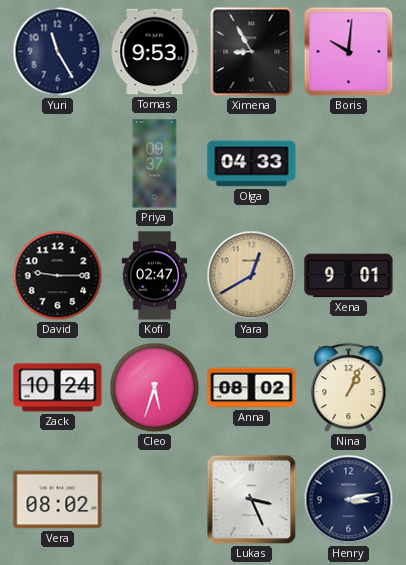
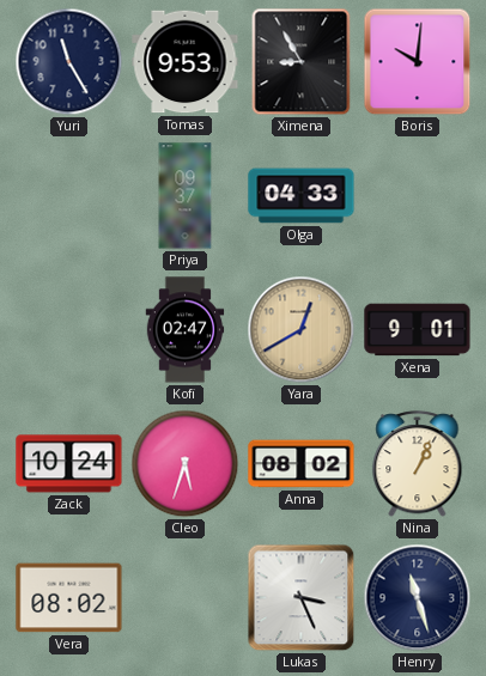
David: 9:15 -> none (58, 276)
Henry: 3:13 -> 11:27 (418, 598)
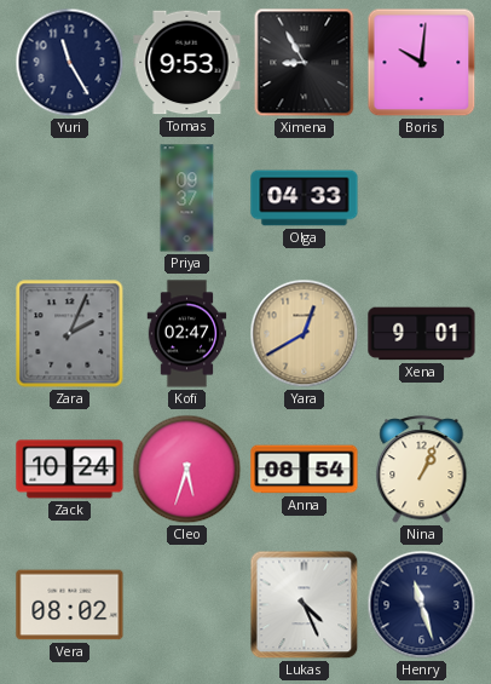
Zara: none -> 2:04 (70, 334)
Anna: 08:02 -> 08:54 (305, 470)
Lukas: 3:26 -> 4:26 (305, 605)
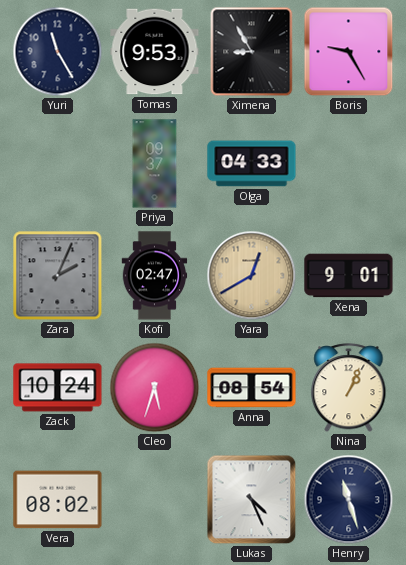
Boris: 10:01 -> 9:25 (349, 52)
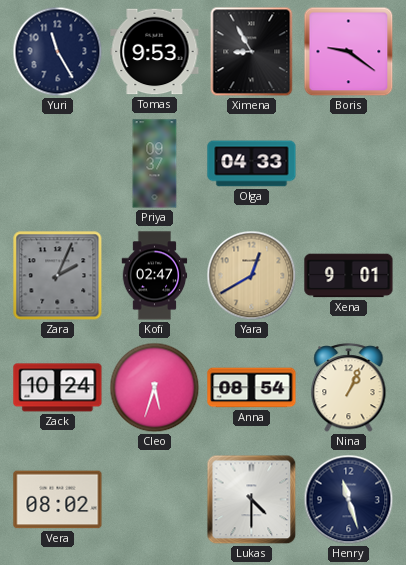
Boris: 9:25 -> 9:21 (349, 52)
Lukas: 4:26 -> 4:30 (252, 500)
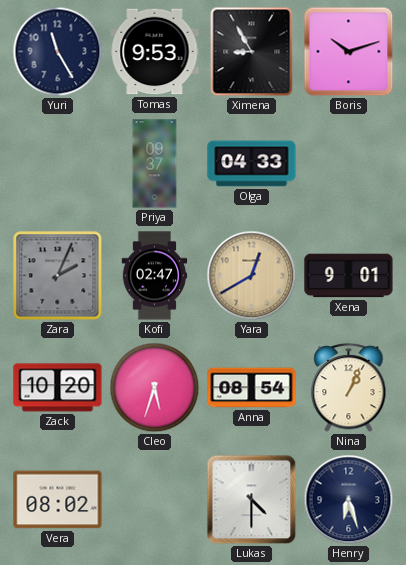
Boris: 9:21 -> 10:12 (349, 52)
Zack: 10:24 -> 10:20 (58, 388)
Henry: 11:27 -> 6:27 (349, 500)
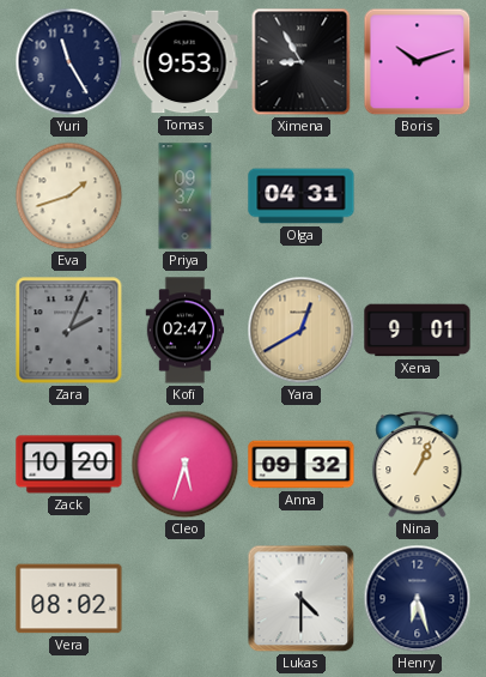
Eva: none -> 1:42 (69, 197)
Olga: 04:33 -> 04:31 (302, 197)
Anna: 08:54 -> 09:32 (302, 465)
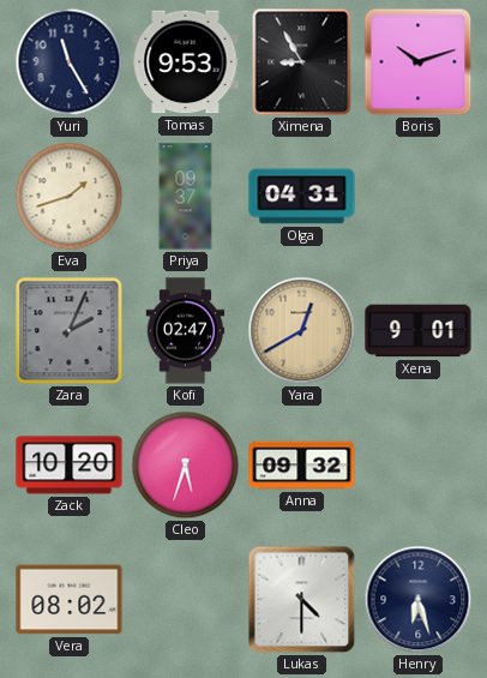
Nina: 1:04 -> none (418, 465)
